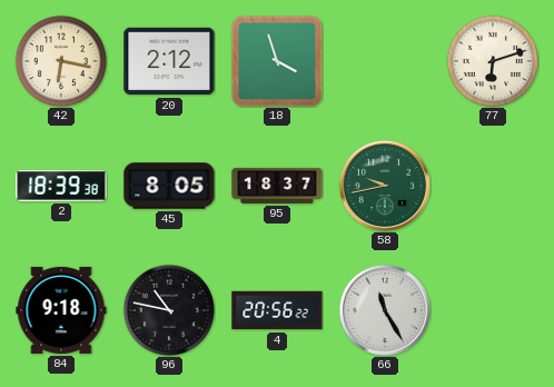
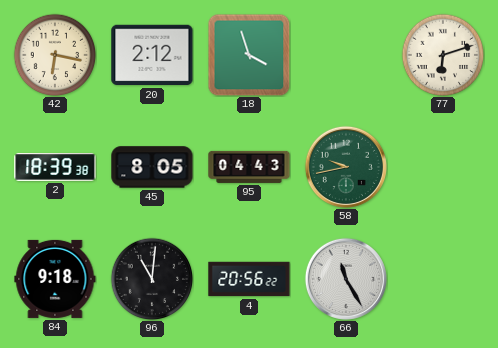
95: 18:37 -> 04:43 (249, 167)
96: 10:47 -> 11:01 (152, 279)
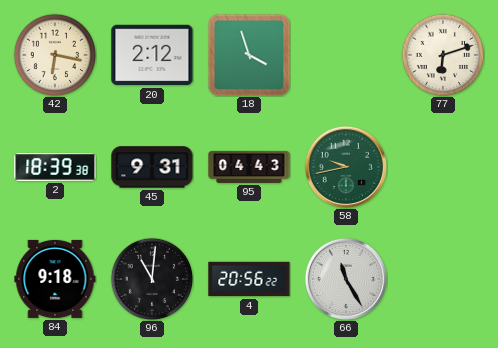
45: 8:05 -> 9:31 (152, 167)
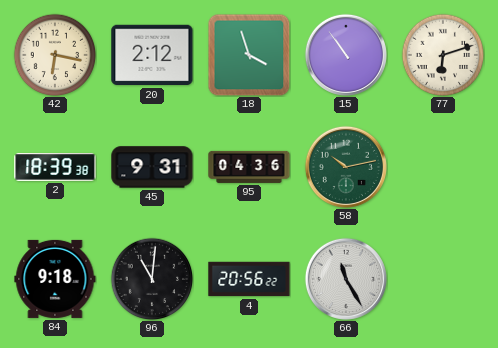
15: none -> 10:54 (346, 55)
95: 04:43 -> 04:36 (249, 167)
58: 9:43 -> 10:13 (346, 167)
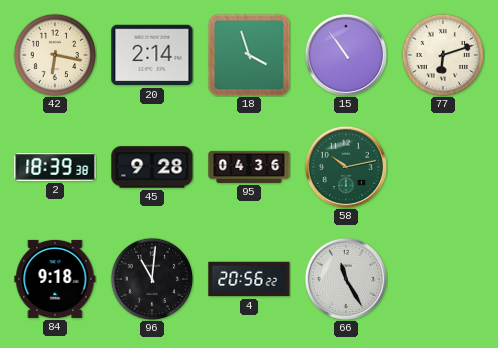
20: 2:12 -> 2:14 (152, 55)
45: 9:31 -> 9:28 (152, 167)
